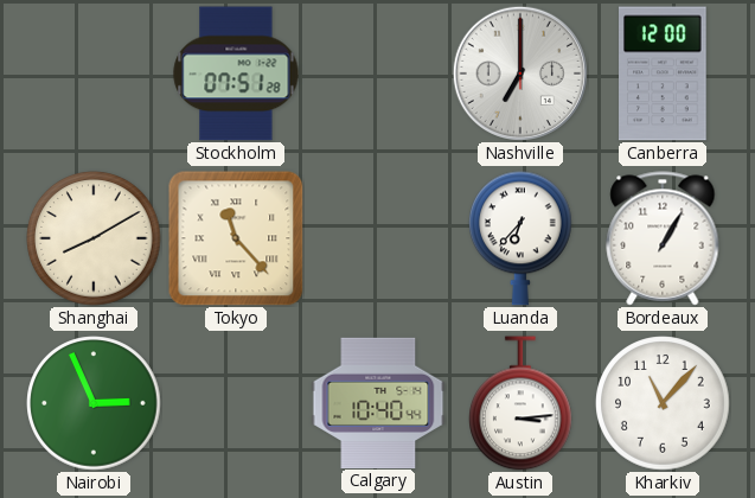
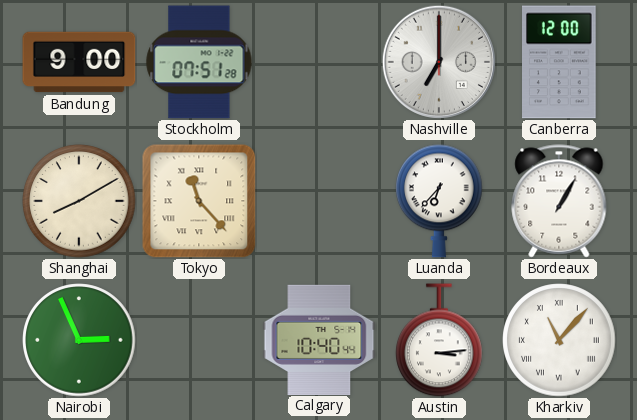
Bandung: none -> 9:00 (79, 62)
Kharkiv numerals: Arabic -> Roman (559, 340)
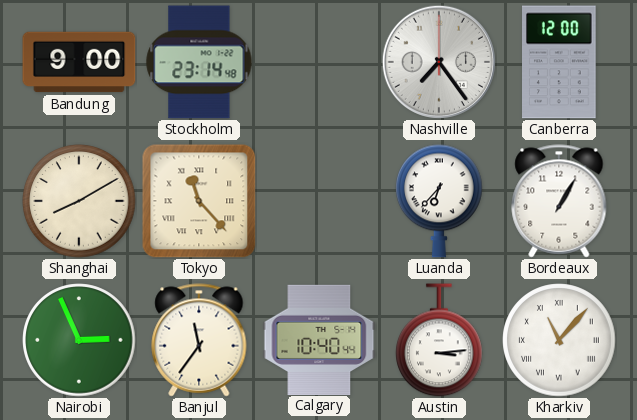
Stockholm: 07:51 -> 23:14 (199, 62)
Nashville: 7:00 -> 7:24 (439, 62)
Banjul: none -> 11:36 (199, 340)
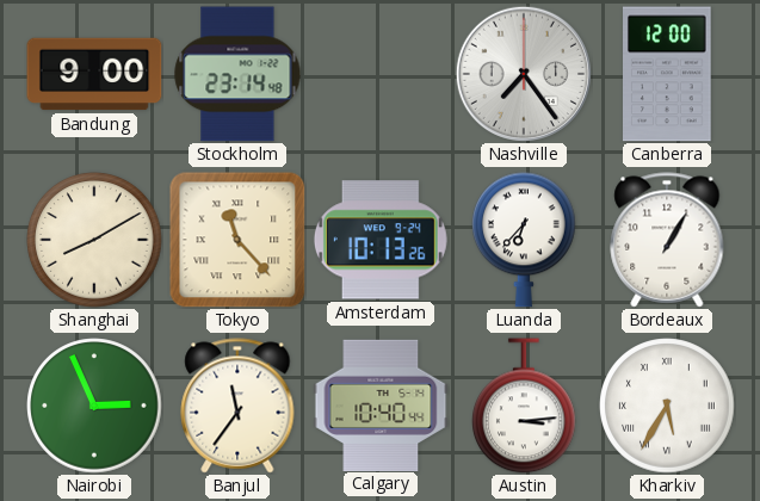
Amsterdam: none -> 10:13 (381, 240)
Kharkiv: 11:07 -> 5:35 (667, 406)
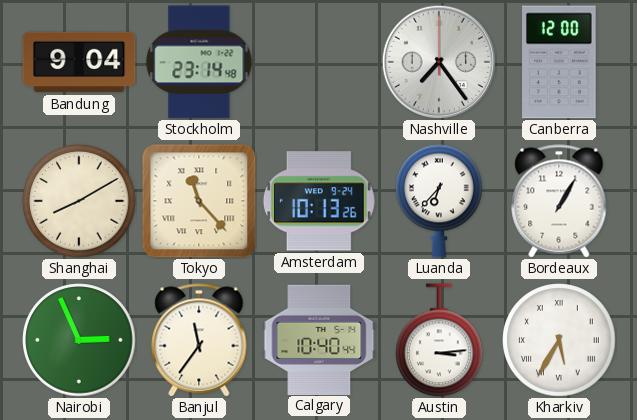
Bandung: 9:00 -> 9:04 (79, 62)
